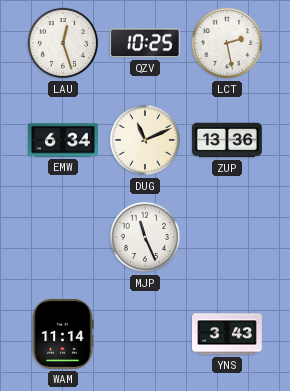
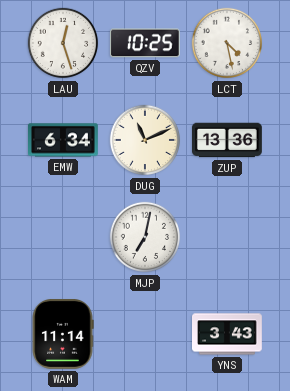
LCT: 2:28 -> 4:28 (227, 43)
MJP: 11:26 -> 7:02 (145, 237)
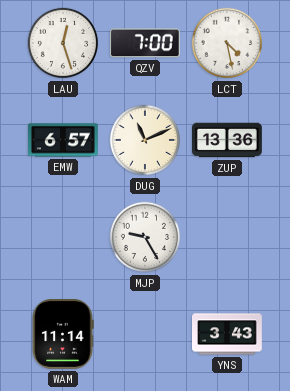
QZV: 10:25 -> 7:00 (145, 43)
EMW: 6:34 -> 6:57 (64, 140)
MJP: 7:02 -> 9:25 (145, 237)
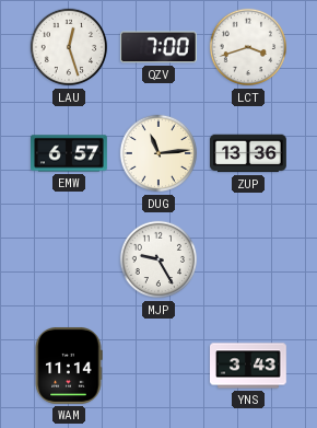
LCT: 4:28 -> 3:42 (248, 47)
DUG: 11:11 -> 11:14 (158, 153)
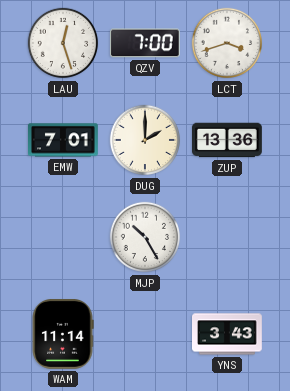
EMW: 6:57 -> 7:01 (64, 140)
DUG: 11:14 -> 2:00 (145, 140)
MJP: 9:25 -> 10:25 (145, 237)
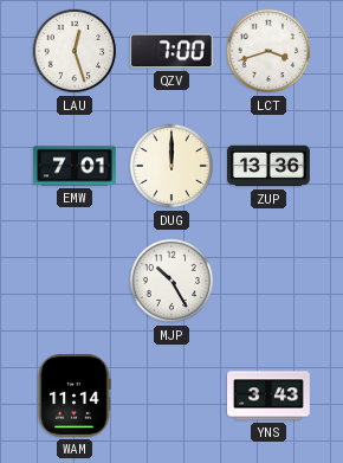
DUG: 2:00 -> 12:00 (171, 166)
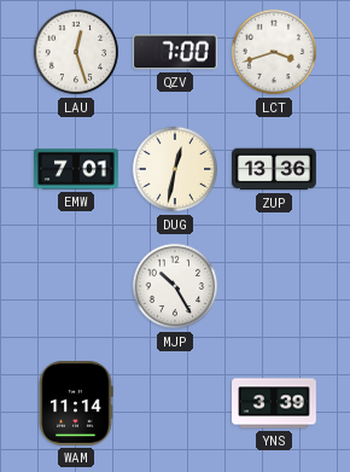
DUG: 12:00 -> 12:32 (175, 169)
YNS: 3:43 -> 3:39 (275, 403)
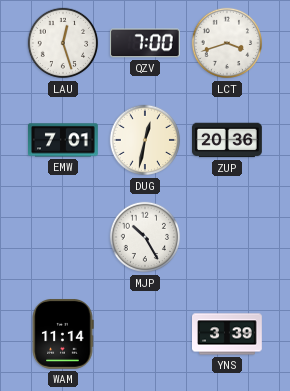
ZUP: 13:36 -> 20:36 (228, 140)
